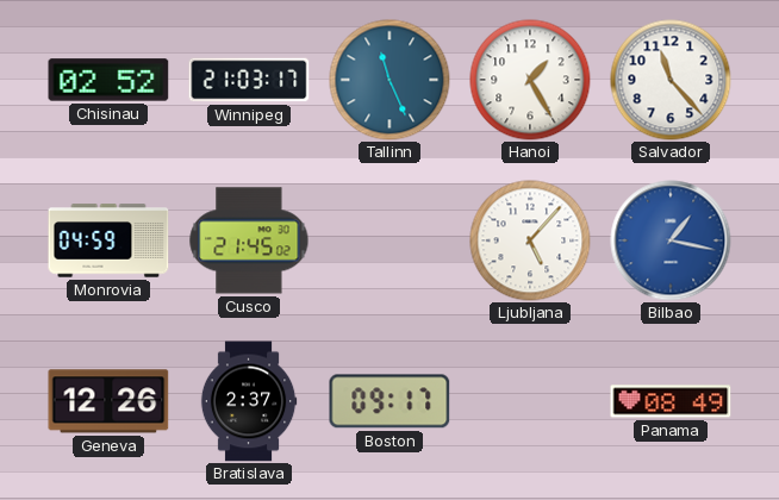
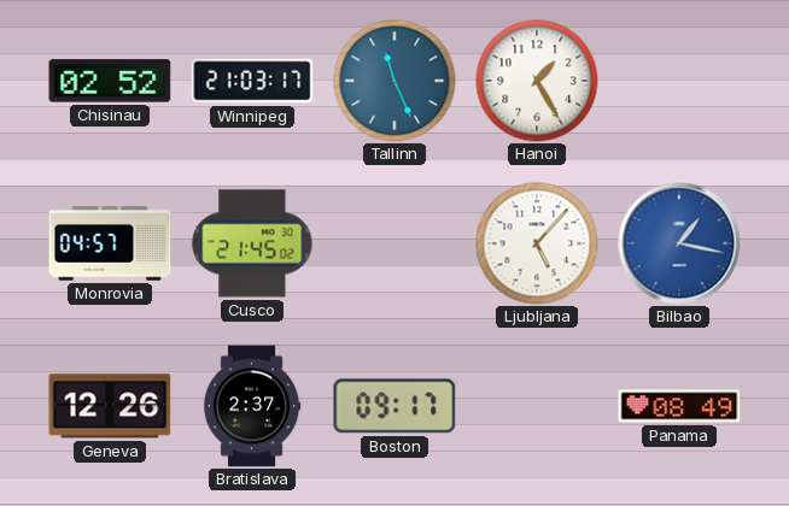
Salvador: 11:23 -> none (671, 80)
Monrovia: 04:59 -> 04:57 (110, 243)
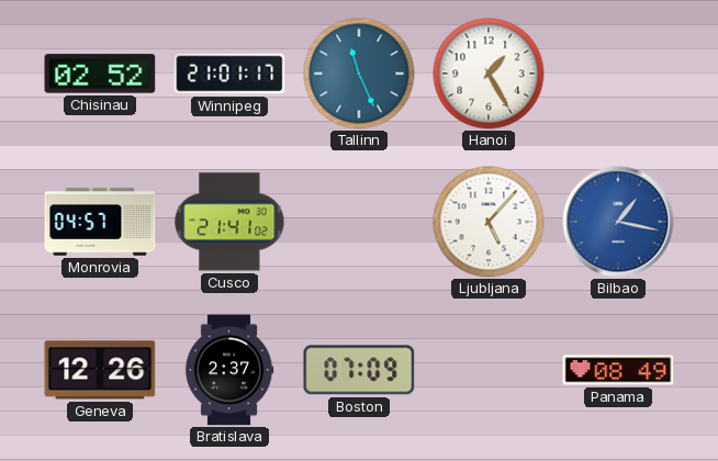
Winnipeg: 21:03 -> 21:01 (229, 74)
Cusco: 21:45 -> 21:41 (229, 222)
Boston: 09:17 -> 07:09 (359, 370)
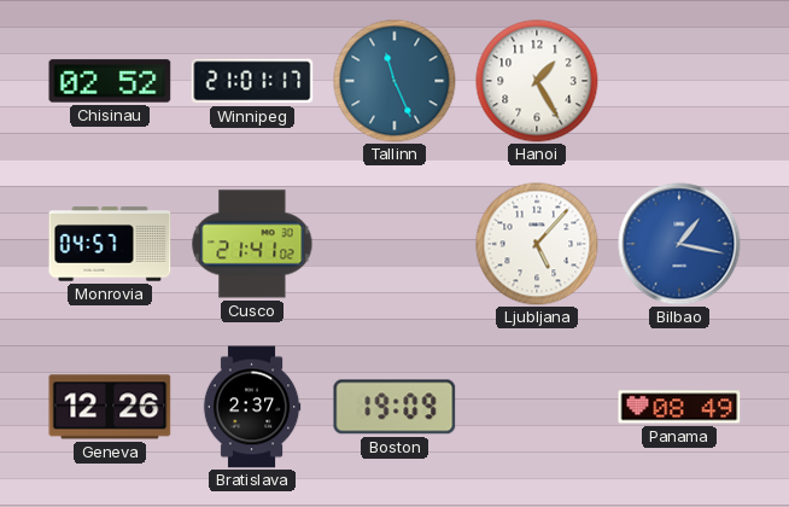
Boston: 07:09 -> 19:09 (394, 407)
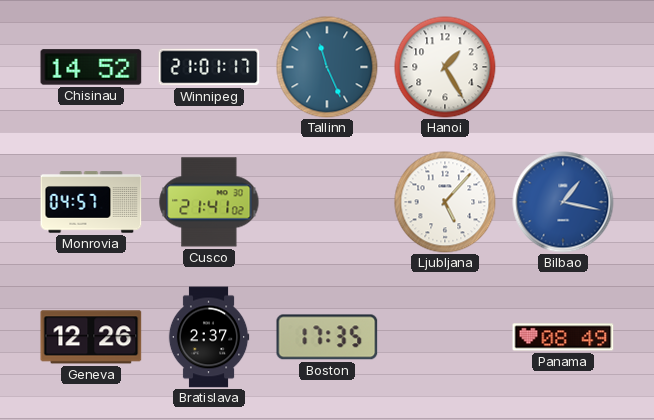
Chisinau: 02:52 -> 14:52 (91, 67)
Boston: 19:09 -> 17:35 (327, 337)
